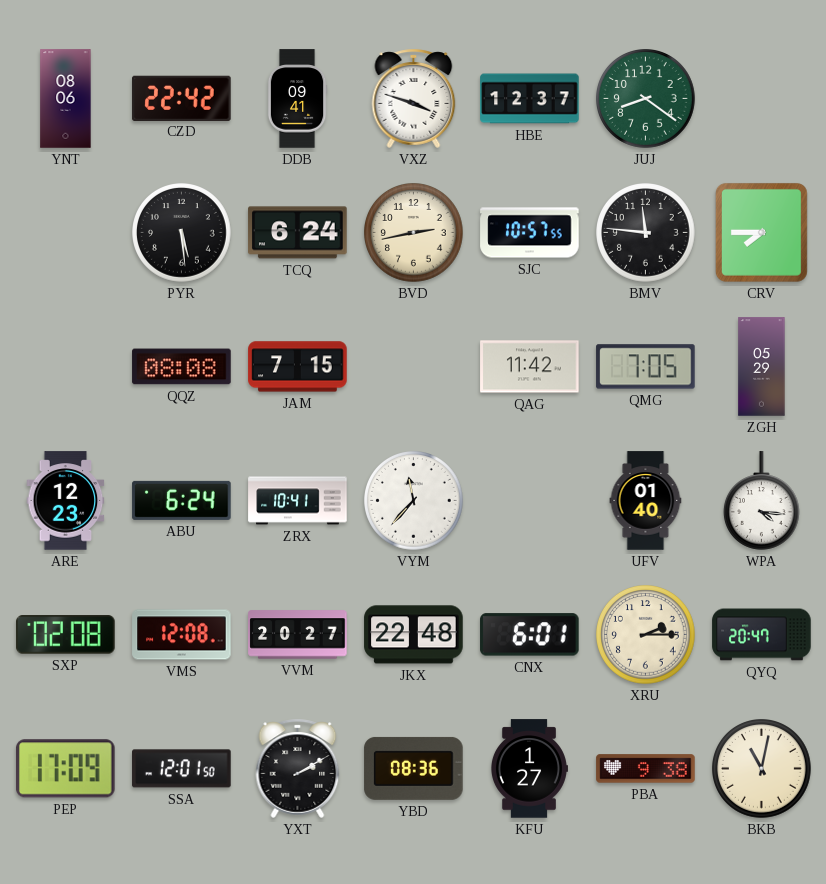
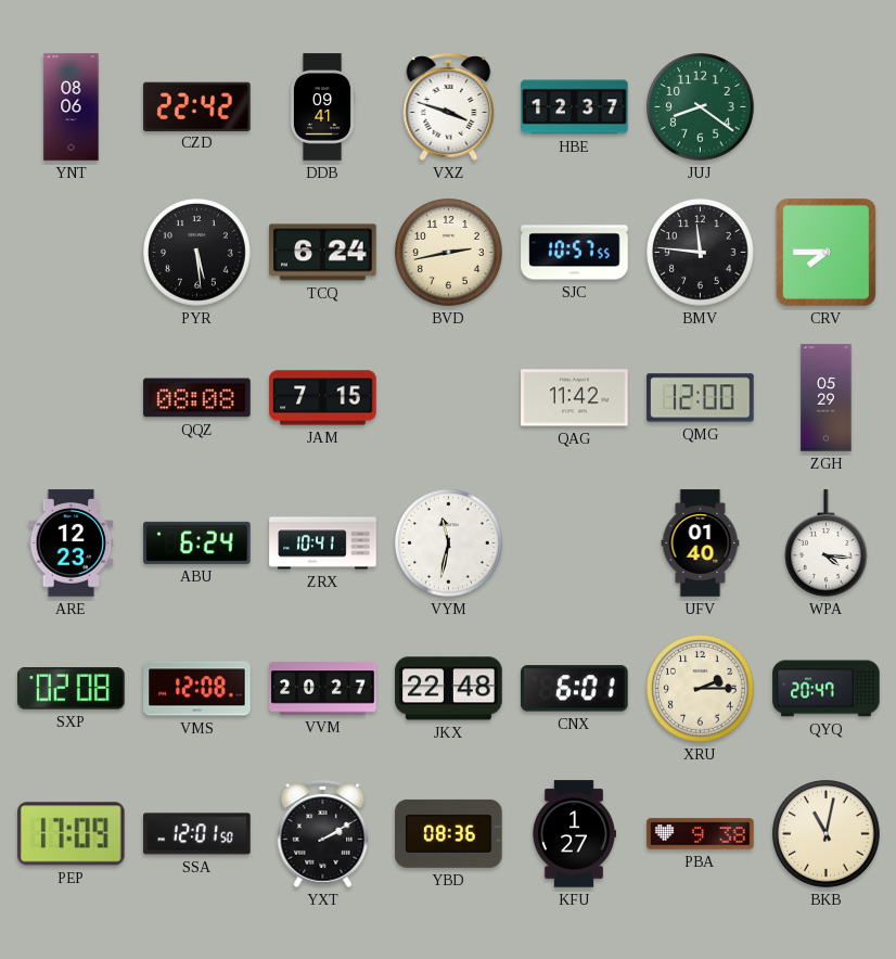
QMG: 7:05 -> 12:00 (701, 398)
VYM: 11:37 -> 11:32 (449, 544)
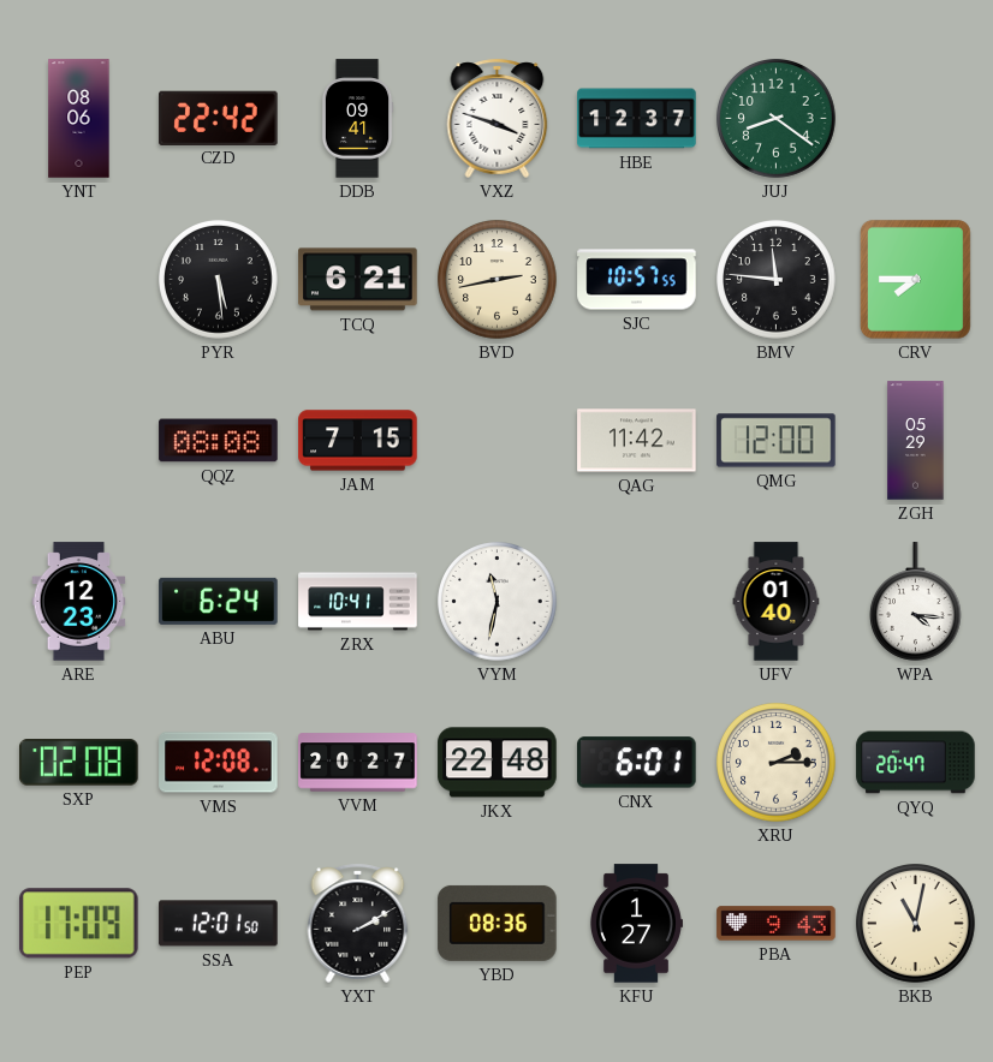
TCQ: 6:24 -> 6:21 (358, 280)
PBA: 9:38 -> 9:43 (777, 924)
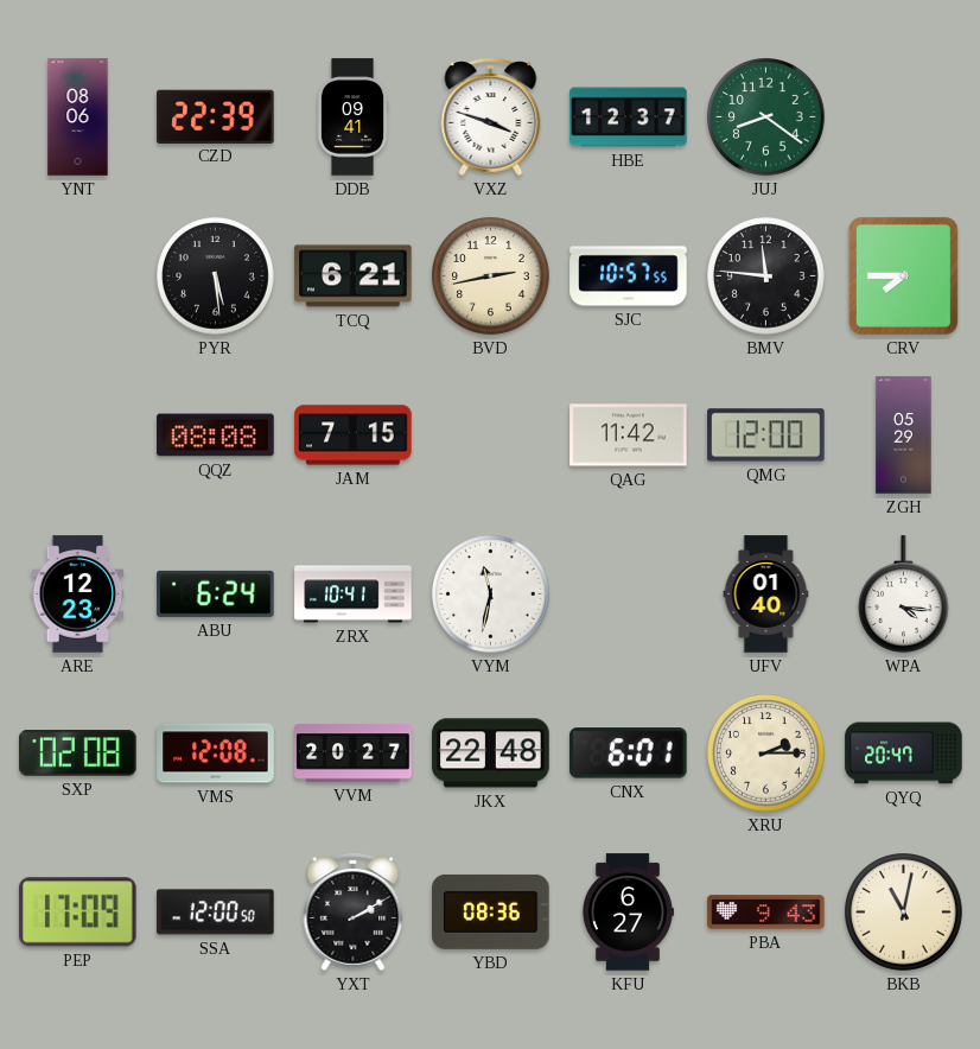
CZD: 22:42 -> 22:39 (216, 116)
SSA: 12:01 -> 12:00 (216, 913)
KFU: 1:27 -> 6:27 (628, 913)
